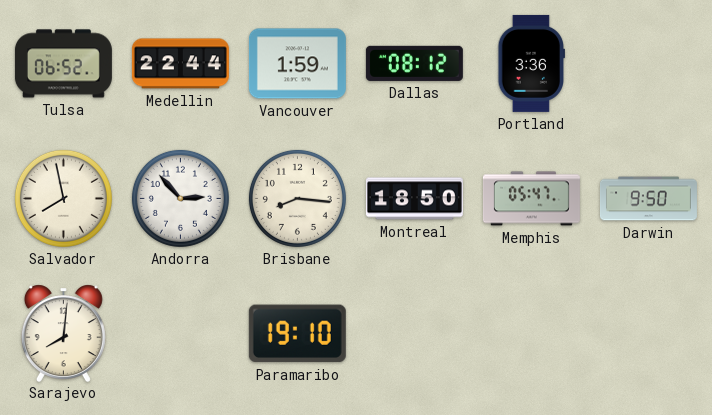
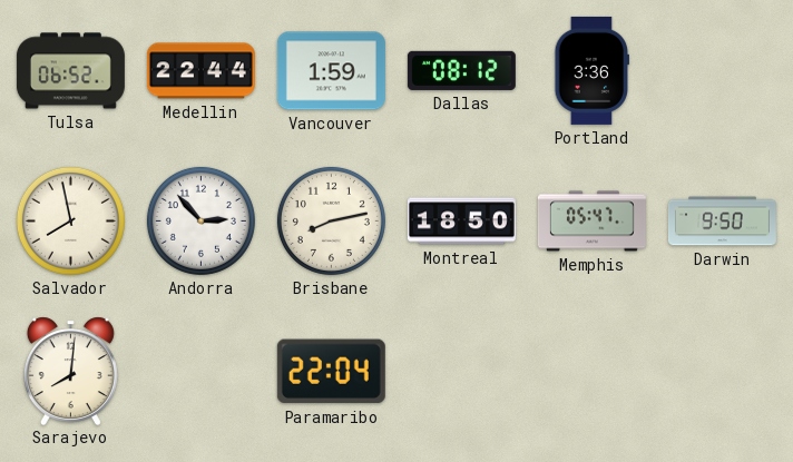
Brisbane: 8:16 -> 8:13 (331, 220)
Paramaribo: 19:10 -> 22:04 (331, 372)
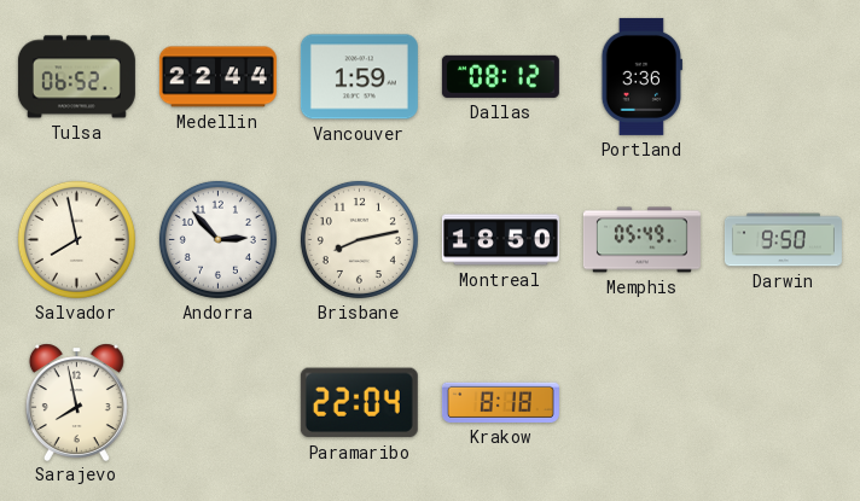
Memphis: 05:47 -> 05:49 (641, 240)
Sarajevo: 8:01 -> 7:58 (76, 402)
Krakow: none -> 8:18 (500, 402)
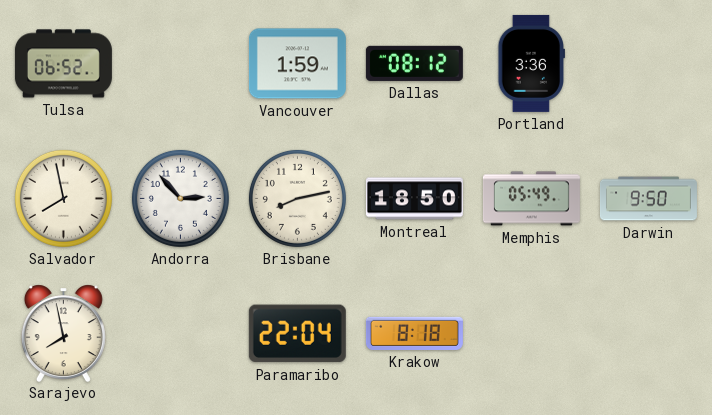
Medellin: 22:44 -> none (217, 77)
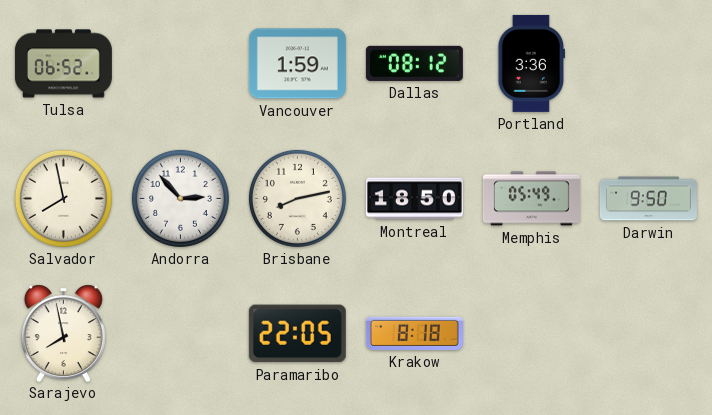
Paramaribo: 22:04 -> 22:05 (297, 334)
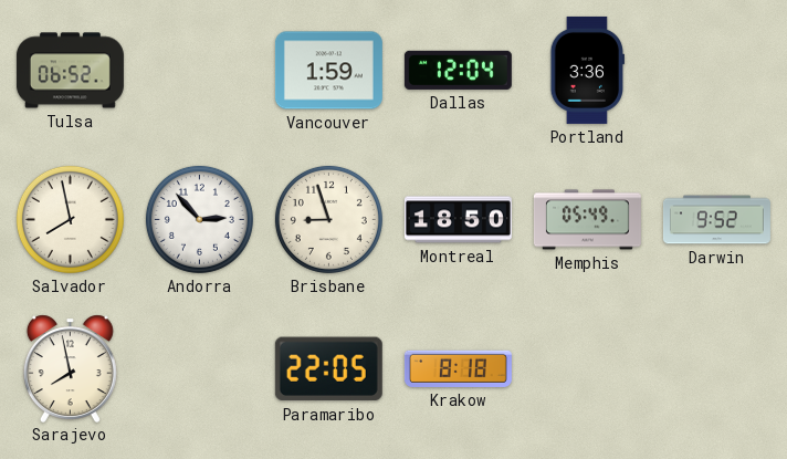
Dallas: 08:12 -> 12:04 (458, 70)
Brisbane: 8:13 -> 8:57 (328, 219)
Darwin: 9:50 -> 9:52 (716, 220)
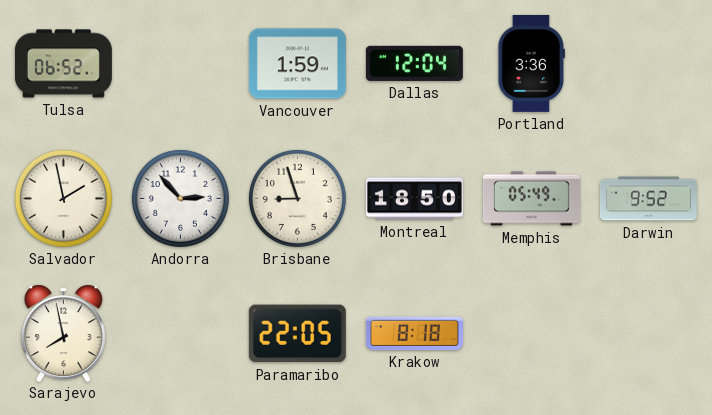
Salvador: 7:58 -> 1:58 (63, 198)
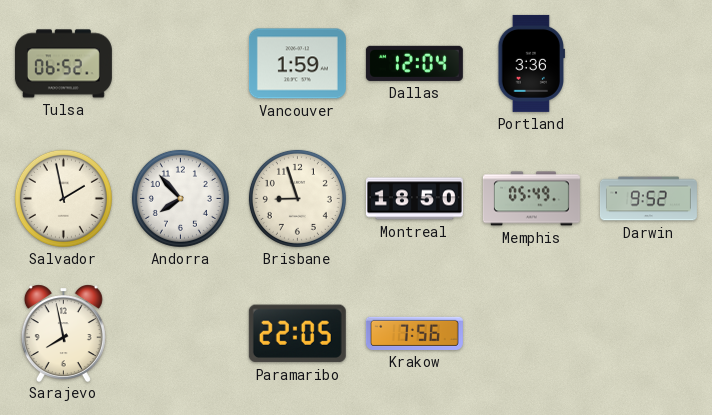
Andorra: 2:53 -> 7:53 (180, 198)
Krakow: 8:18 -> 7:56 (414, 333)
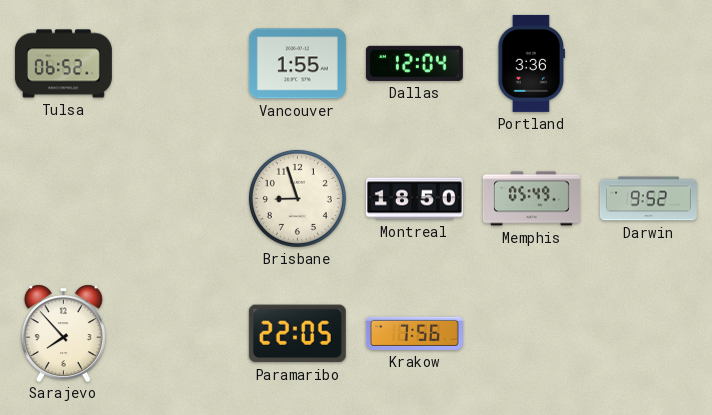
Vancouver: 1:59 -> 1:55 (297, 64)
Salvador: 1:58 -> none (63, 198)
Andorra: 7:53 -> none (180, 198)
Sarajevo: 7:58 -> 7:53 (63, 333)
